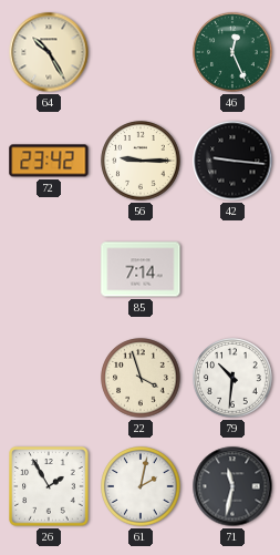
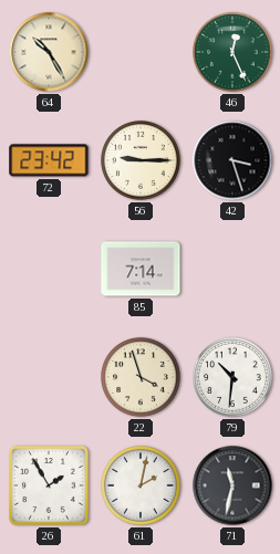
42: 9:16 -> 3:27 (232, 160)
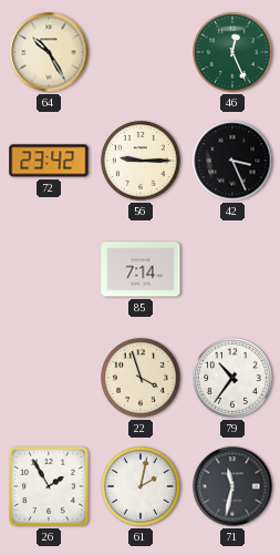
42: 3:27 -> 3:26 (232, 161)
79: 10:31 -> 10:36 (232, 378)
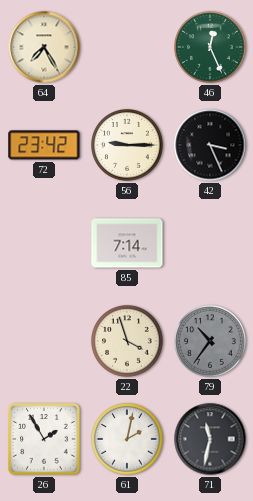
64: 10:25 -> 7:25 (44, 47)
79 dial: white -> grey (210, 341)
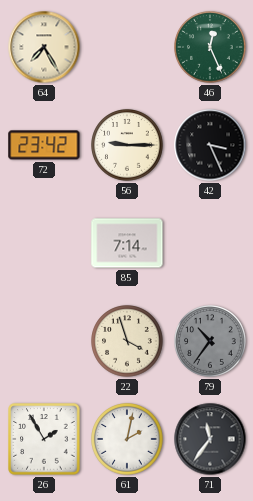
71: 11:32 -> 11:36 (210, 439)
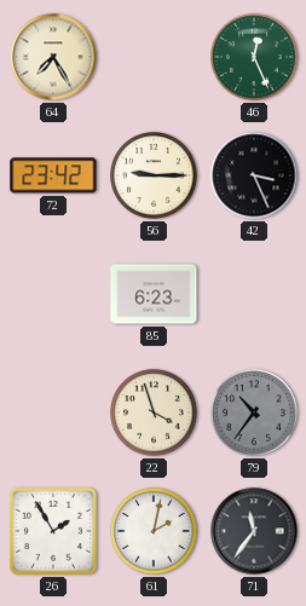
85: 7:14 -> 6:23 (154, 294)
